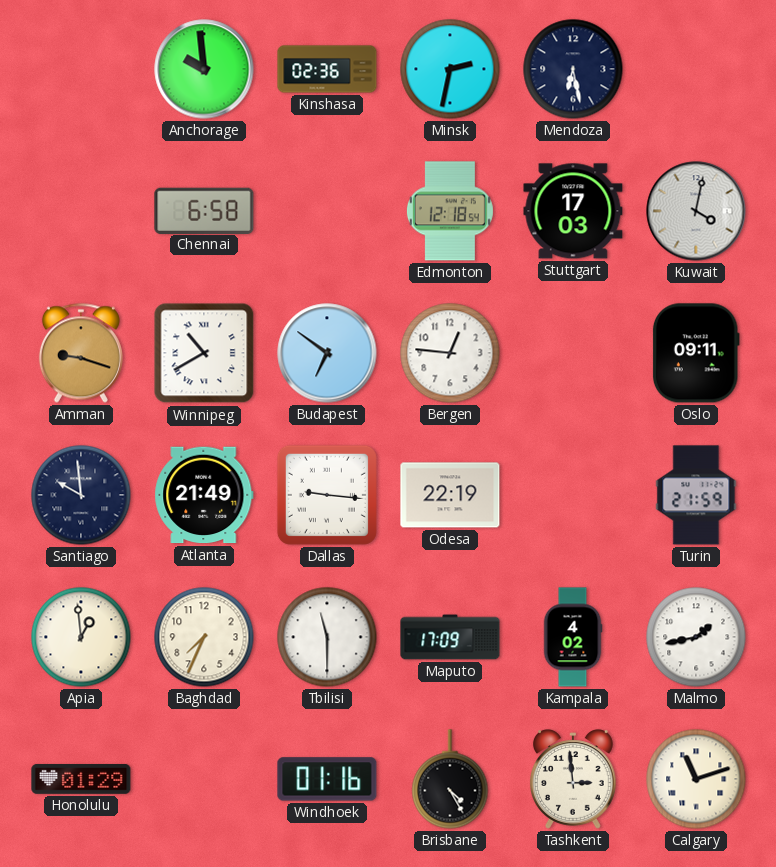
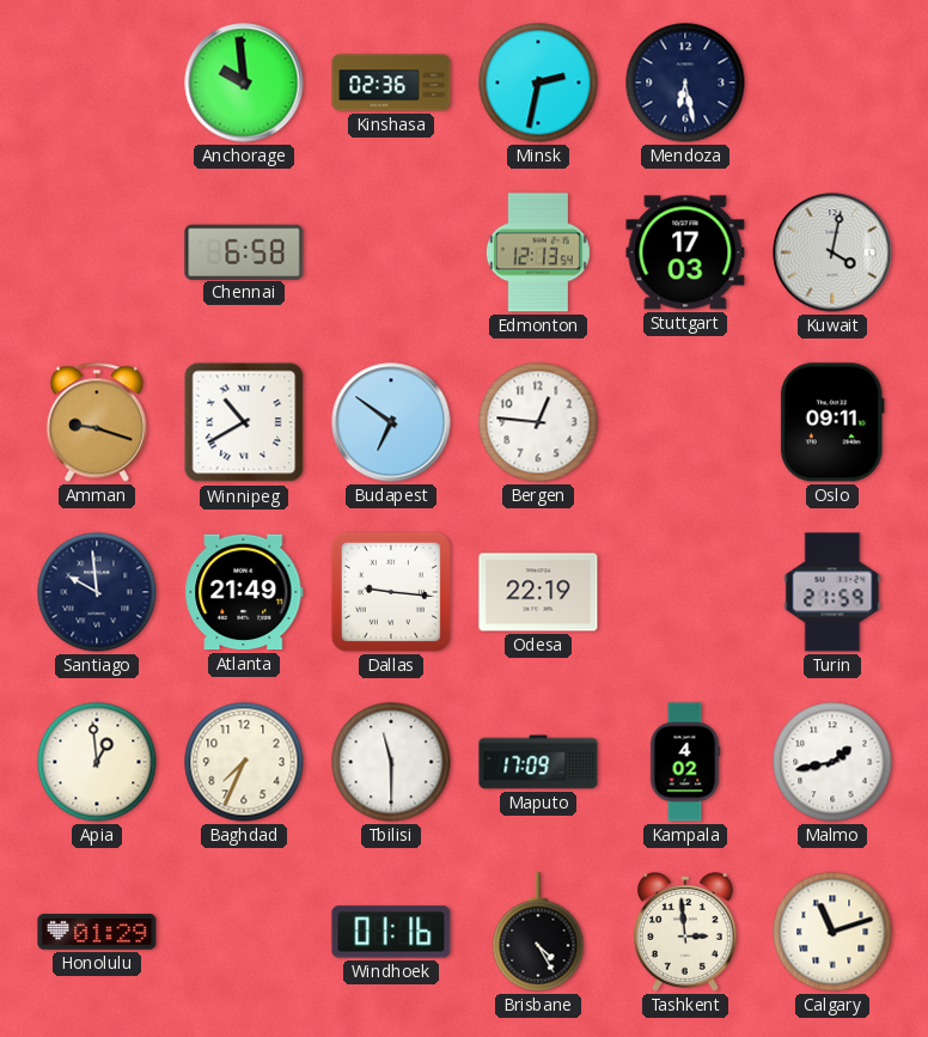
Edmonton: 12:18 -> 12:13 (538, 252)
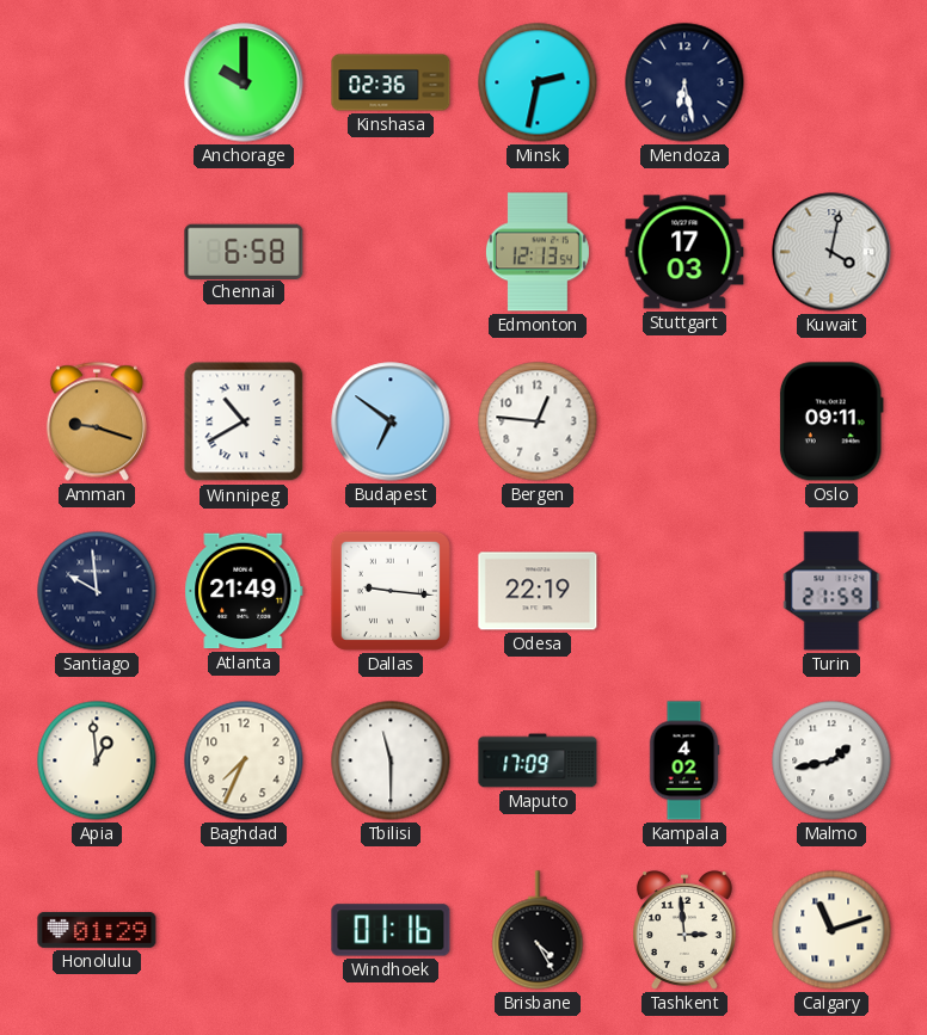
Anchorage: 9:59 -> 10:00 (244, 82)
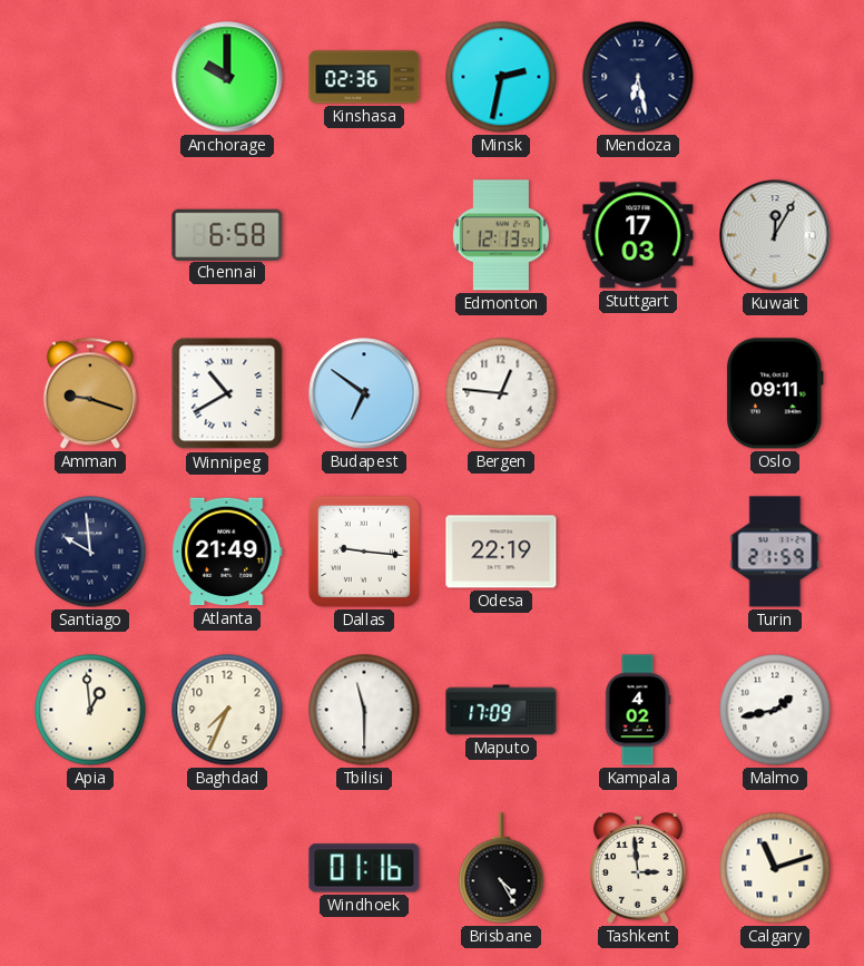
Kuwait: 4:02 -> 12:05 (775, 235)
Honolulu: 01:29 -> none (97, 931)
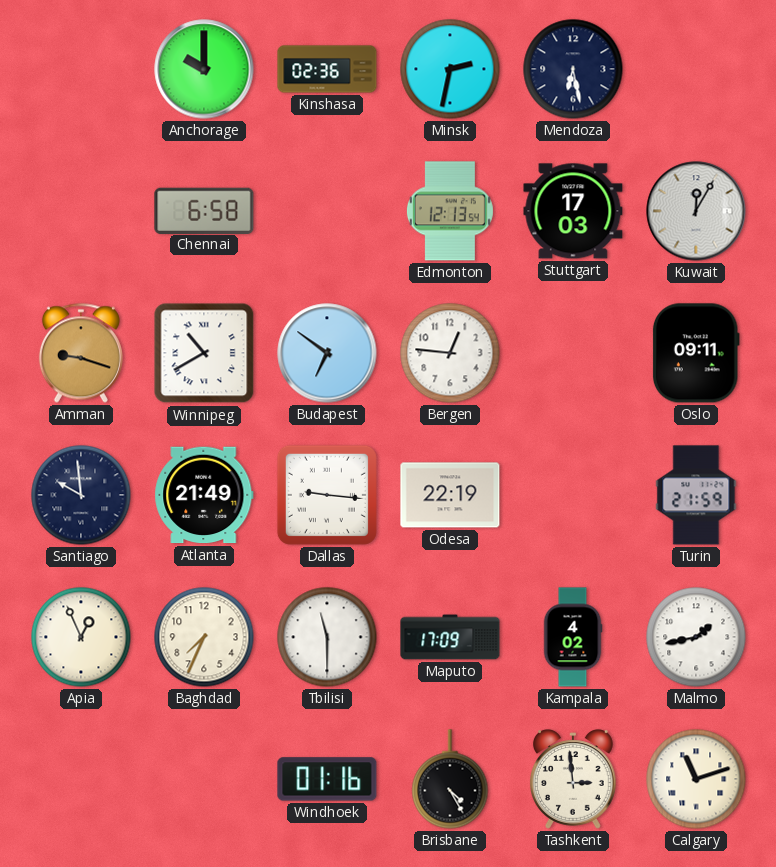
Apia: 12:59 -> 12:56 (81, 637)
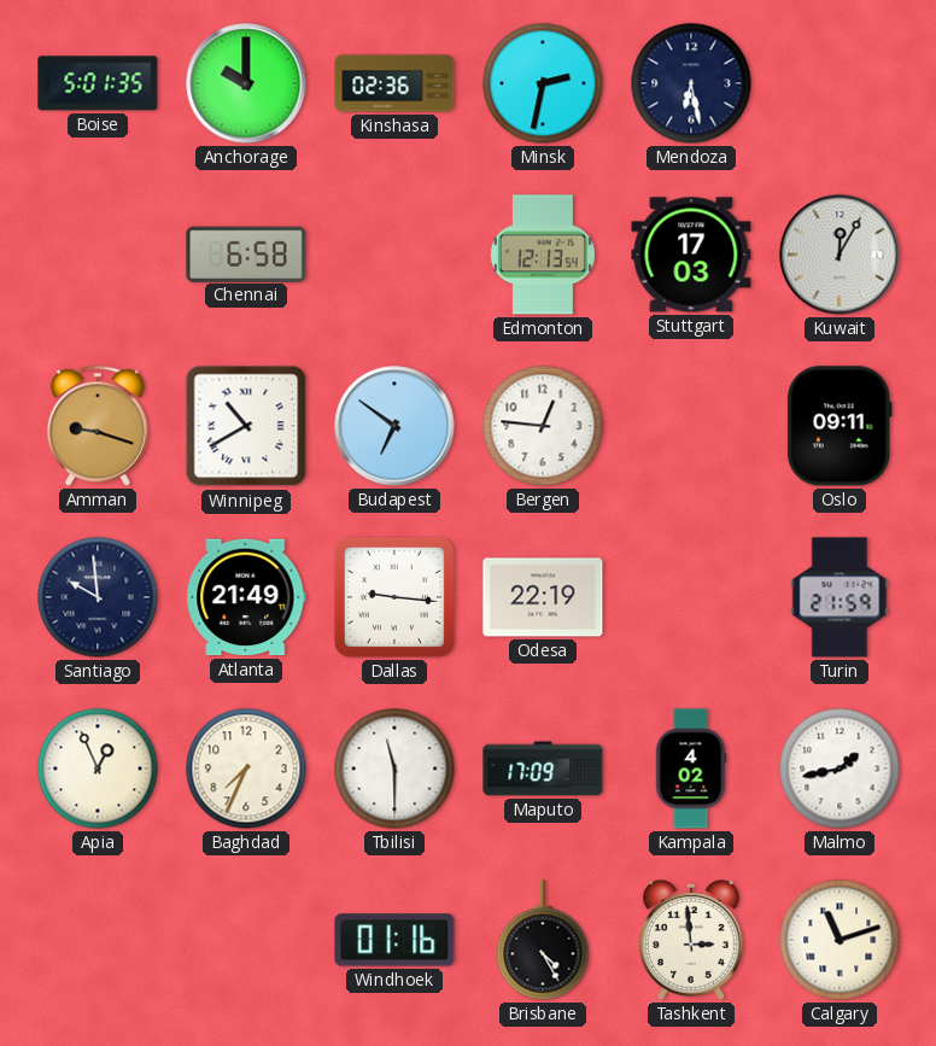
Boise: none -> 5:01 (98, 83)
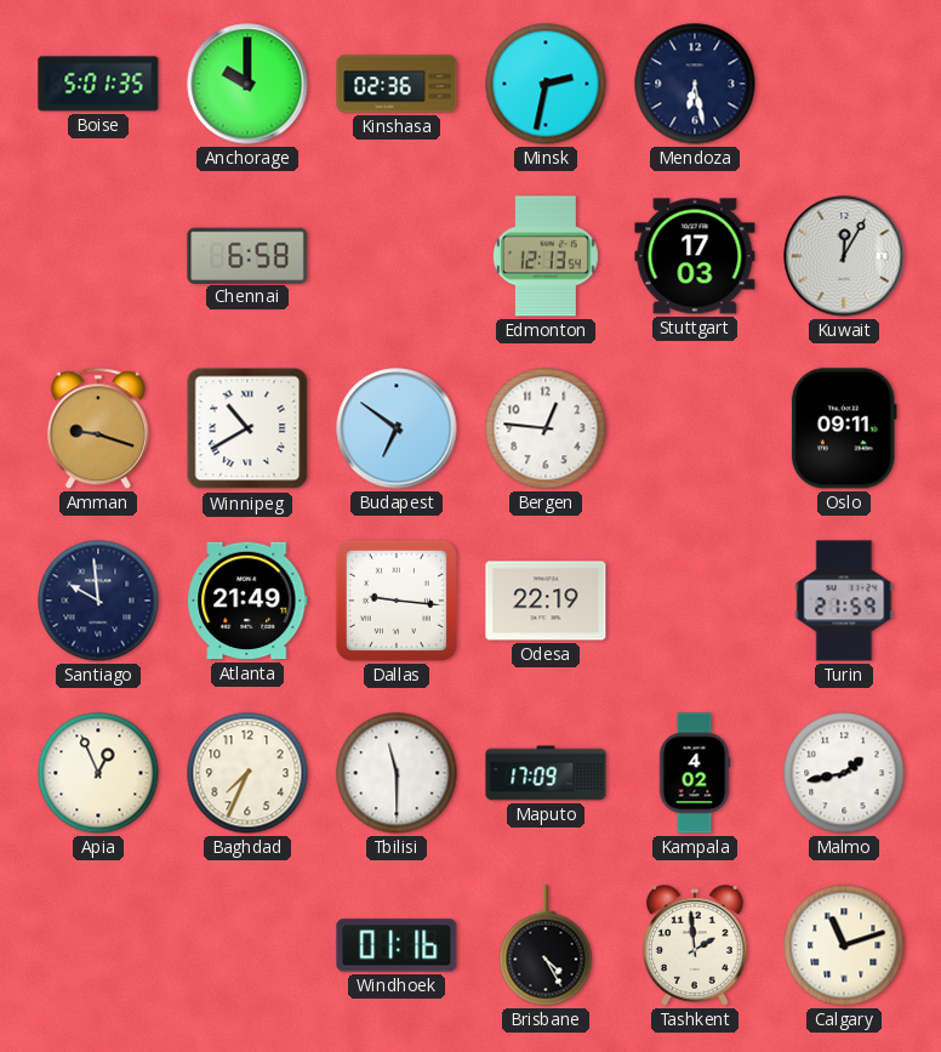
Tashkent: 2:59 -> 1:59 (695, 945)
